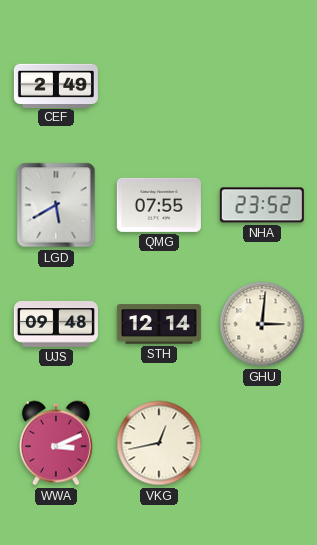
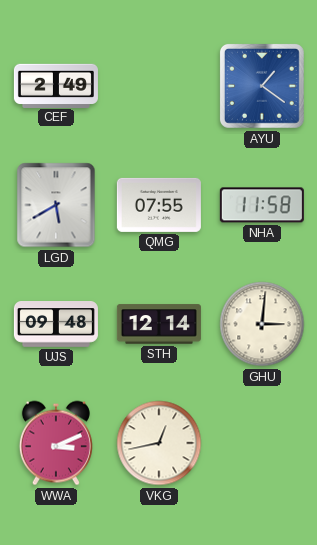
AYU: none -> 1:21 (262, 86)
NHA: 23:52 -> 11:58 (262, 205)
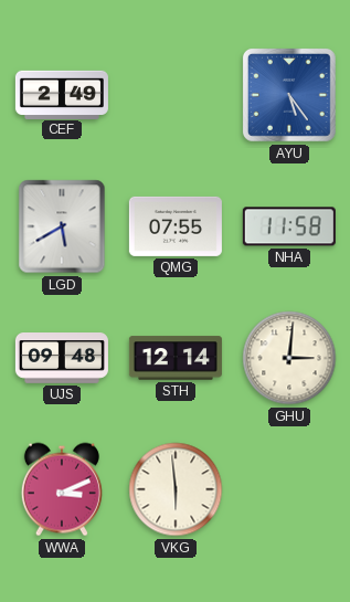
AYU: 1:21 -> 5:24 (289, 95)
VKG: 12:43 -> 5:59 (176, 489)
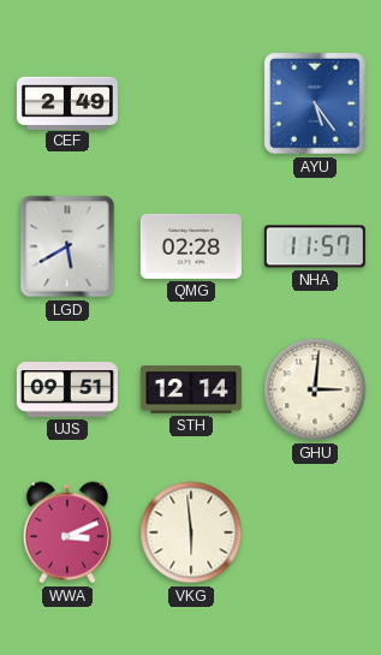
QMG: 07:55 -> 02:28 (191, 246)
NHA: 11:58 -> 11:57 (315, 246)
UJS: 09:48 -> 09:51 (67, 391)
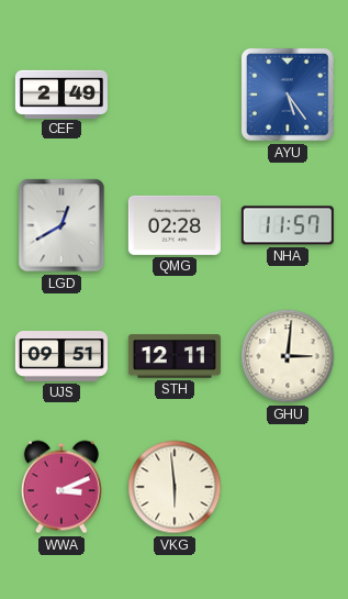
LGD: 5:40 -> 12:40 (61, 225)
STH: 12:14 -> 12:11 (175, 356)
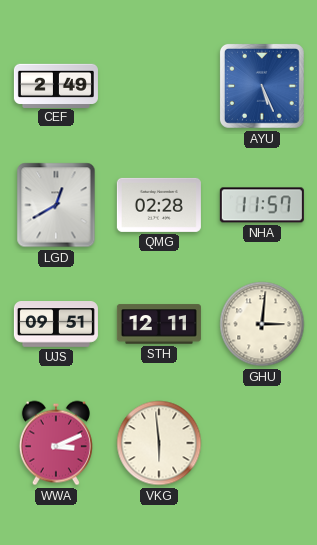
AYU: 5:24 -> 5:26 (262, 86)
